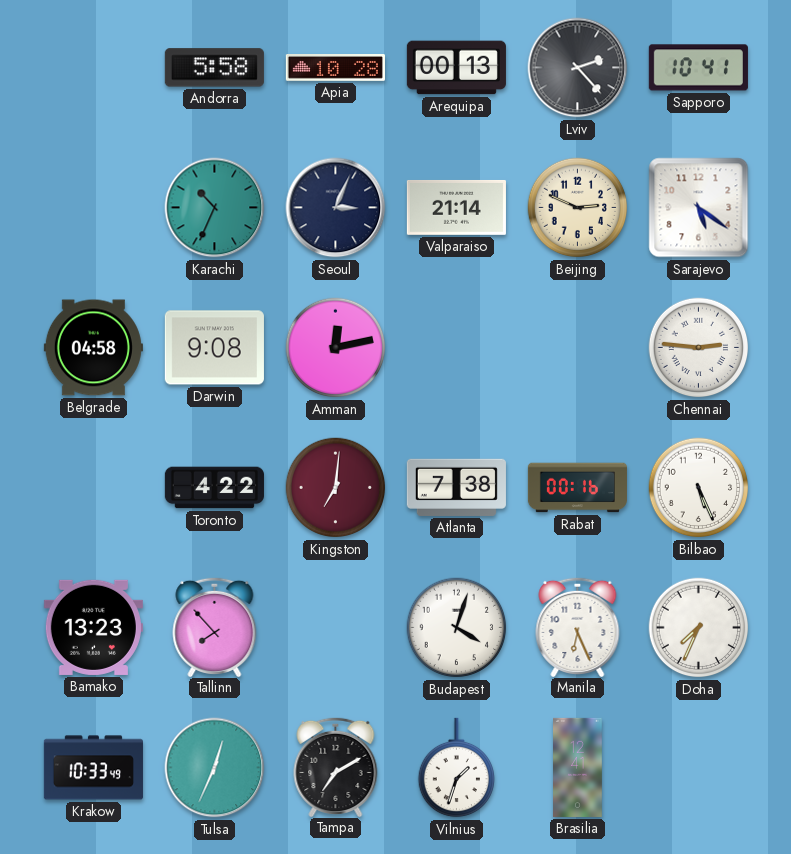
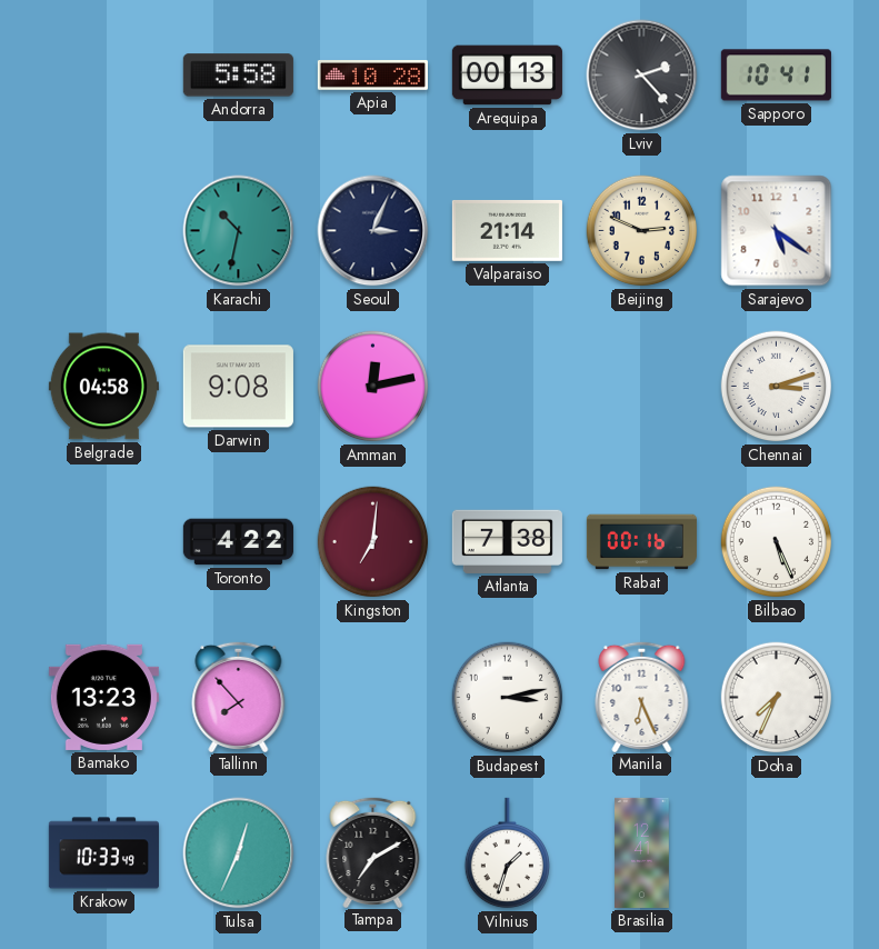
Karachi: 10:34 -> 10:32 (239, 231)
Chennai: 2:46 -> 3:12 (777, 387)
Budapest: 4:03 -> 3:13 (508, 698)
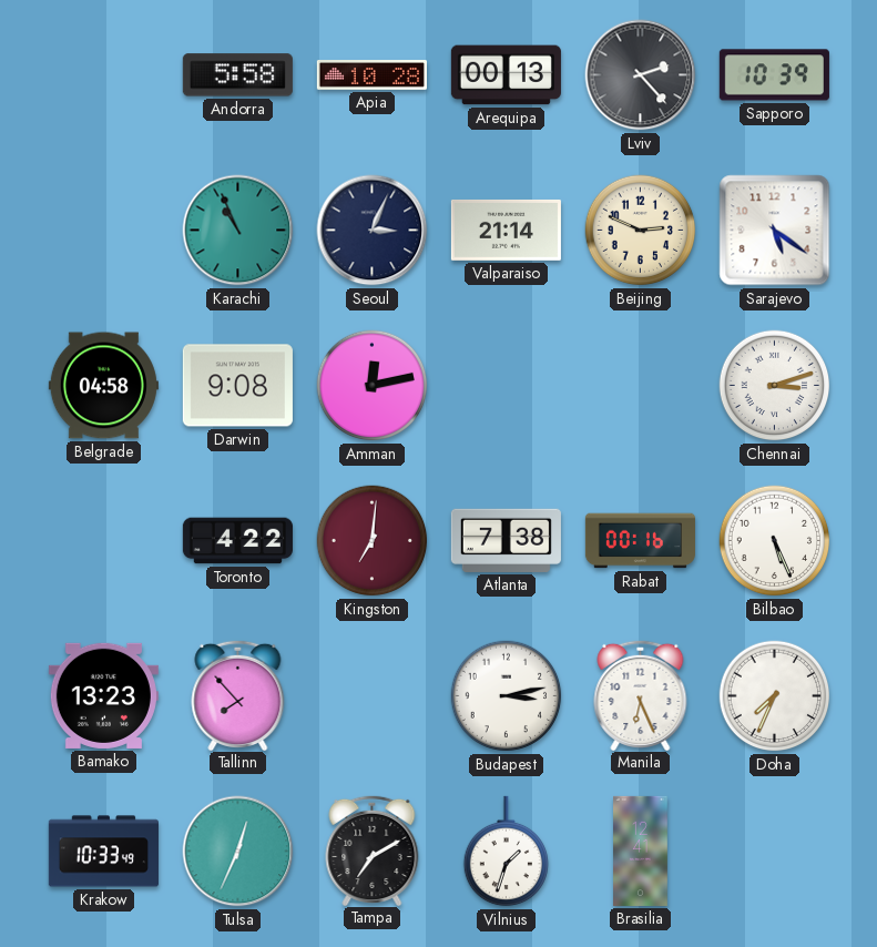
Sapporo: 10:41 -> 10:39 (774, 75)
Karachi: 10:32 -> 10:56 (238, 231)
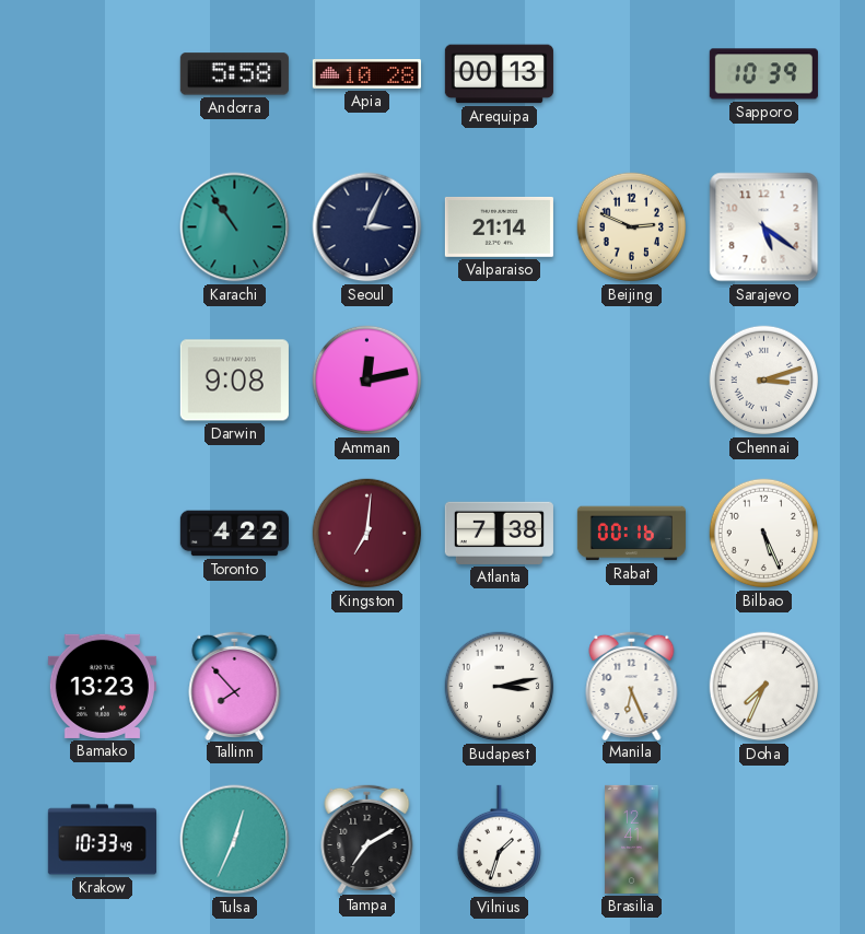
Lviv: 2:23 -> none (641, 75)
Karachi: 10:56 -> 10:54 (235, 227)
Belgrade: 04:58 -> none (103, 386)
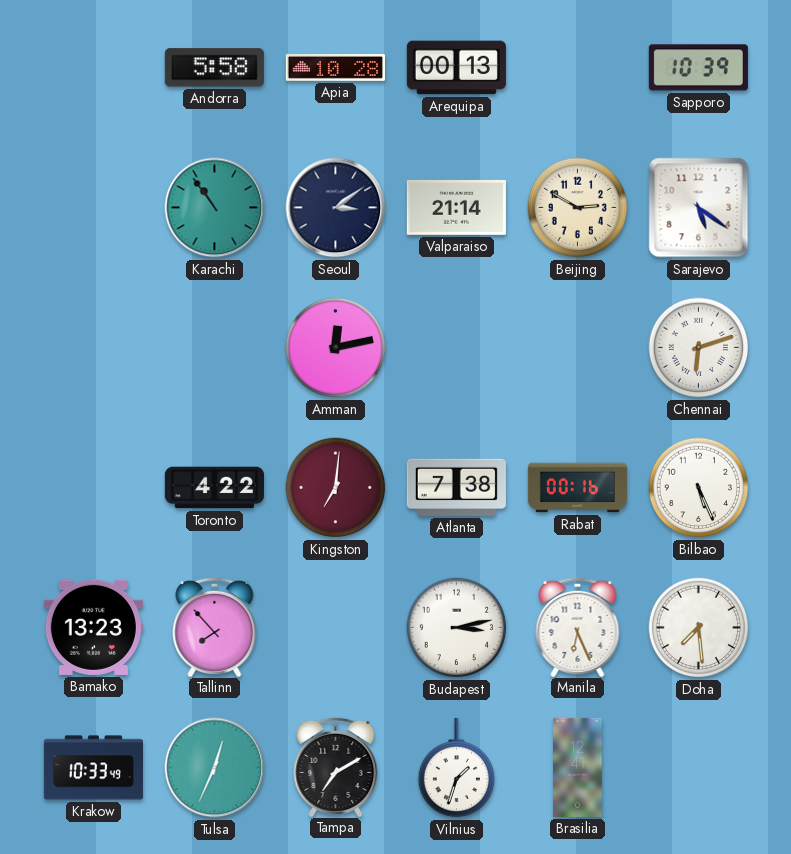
Seoul: 3:04 -> 3:09 (336, 208)
Beijing: 2:49 -> 2:50 (578, 208)
Darwin: 9:08 -> none (234, 381)
Chennai: 3:12 -> 6:12 (699, 348)
Doha: 7:34 -> 7:29 (699, 628)
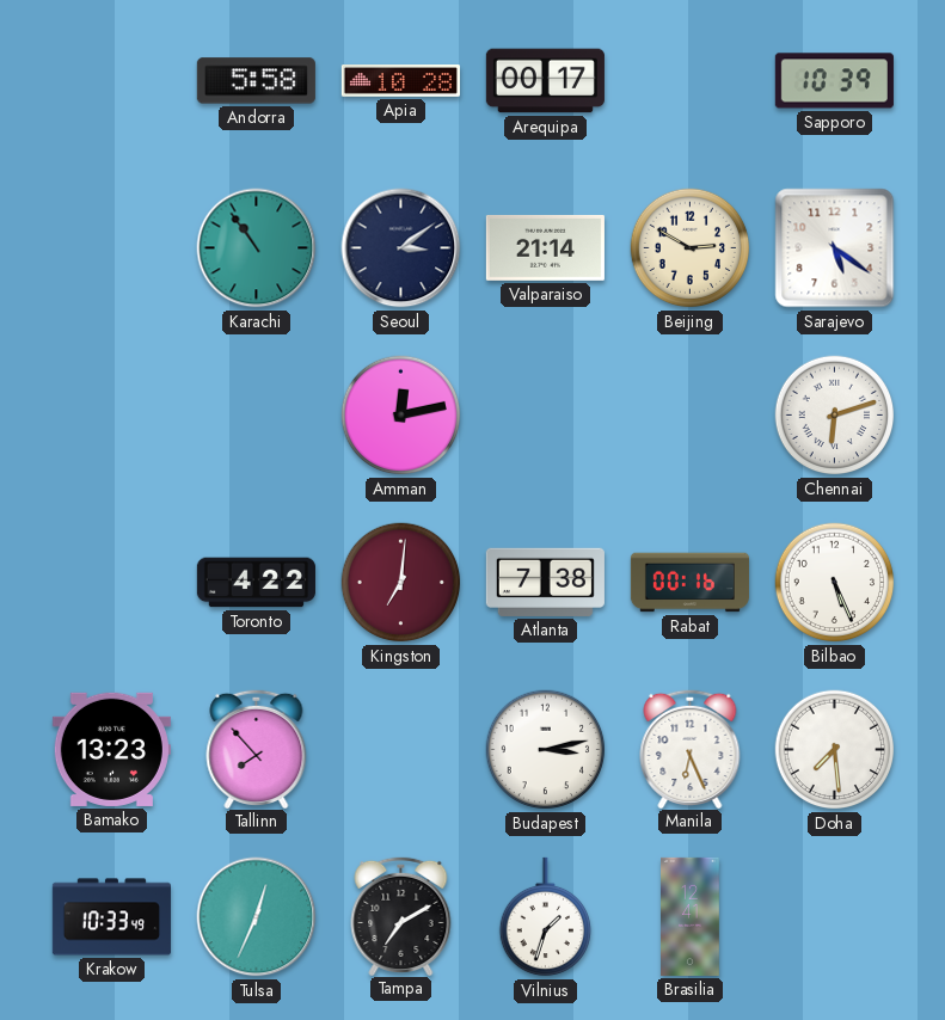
Arequipa: 00:13 -> 00:17 (545, 81)
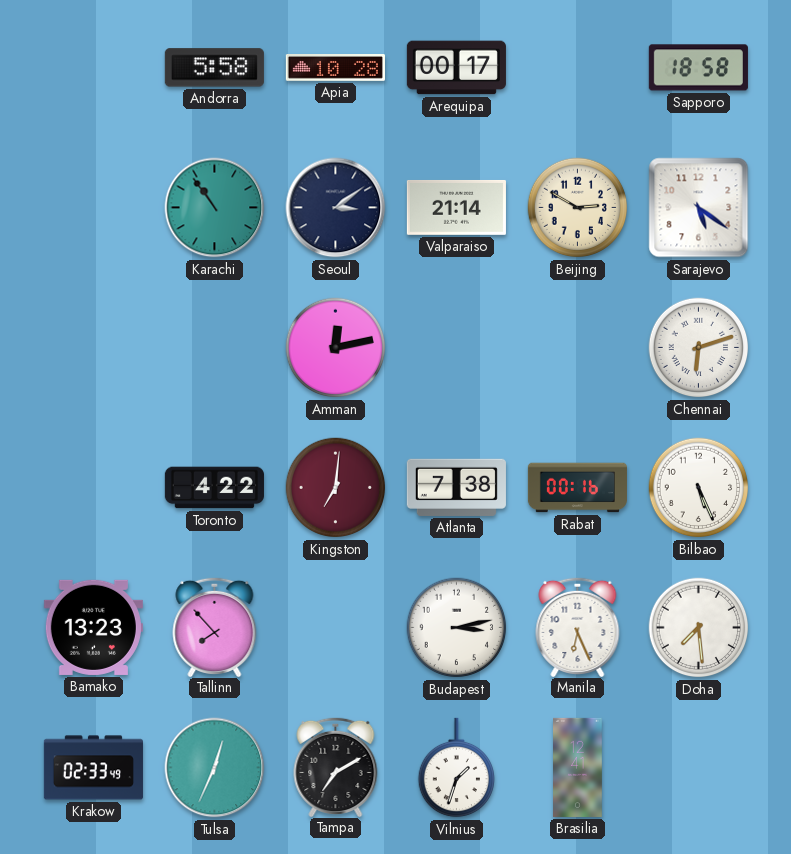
Sapporo: 10:39 -> 18:58 (698, 68)
Krakow: 10:33 -> 02:33 (93, 768)
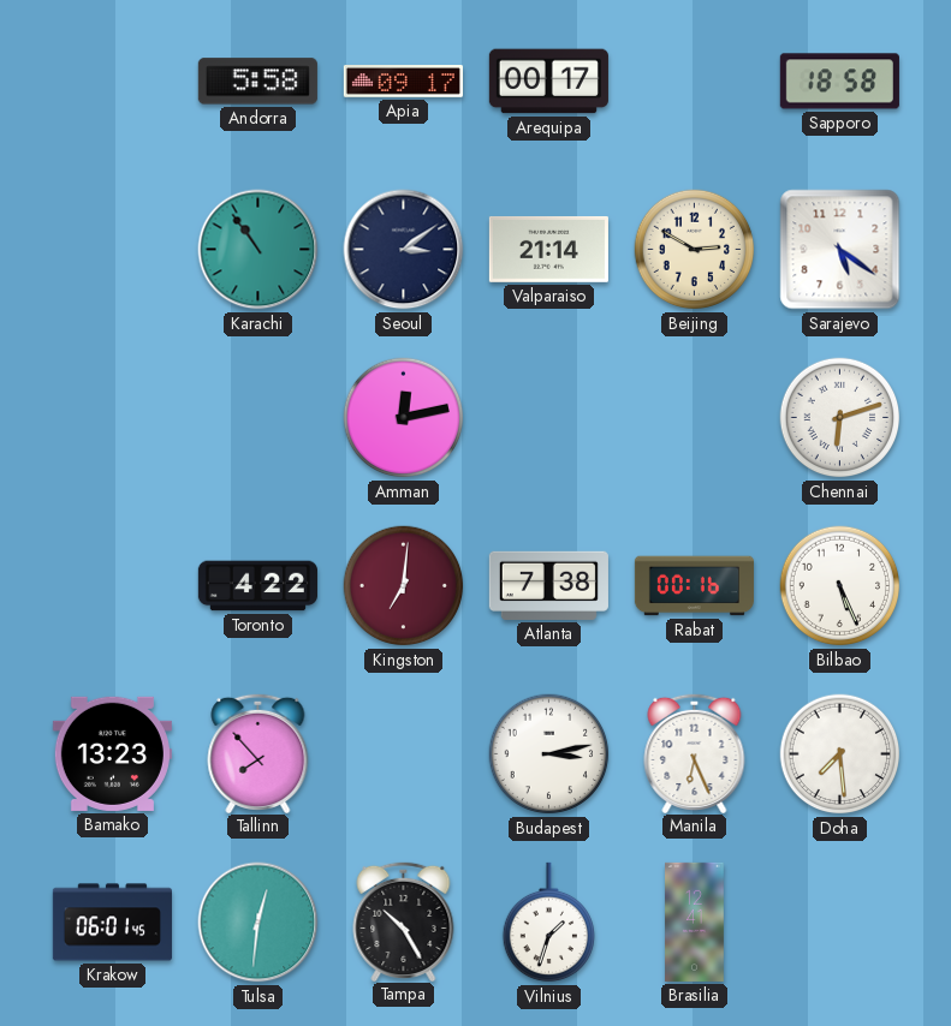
Apia: 10:28 -> 09:17 (403, 82)
Krakow: 02:33 -> 06:01 (112, 923)
Tulsa: 12:34 -> 12:31 (258, 923)
Tampa: 7:10 -> 10:25 (404, 920)
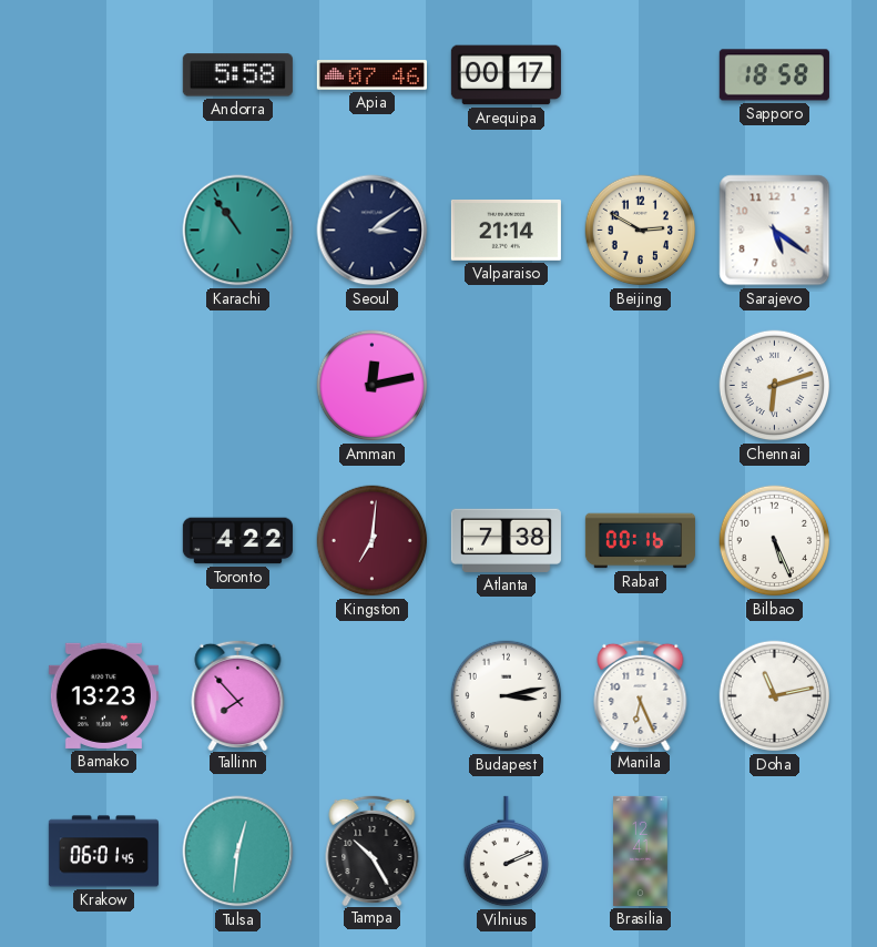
Apia: 09:17 -> 07:46 (371, 75)
Doha: 7:29 -> 11:13 (775, 696)
Vilnius: 1:33 -> 2:11 (506, 852)
